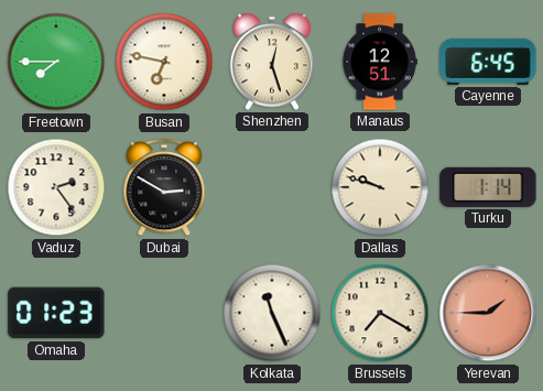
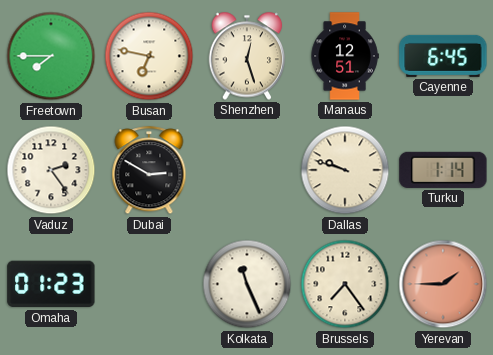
Brussels: 7:20 -> 7:24 (345, 284)
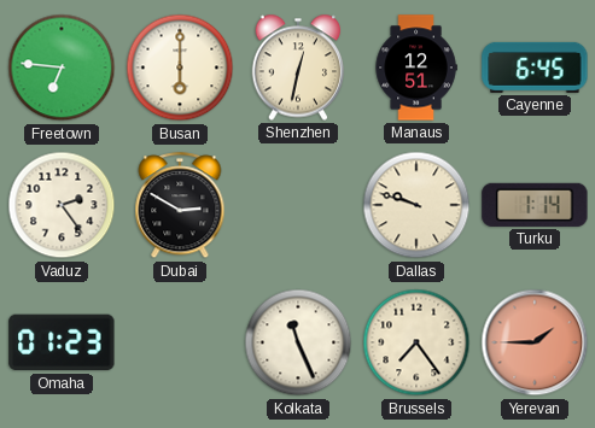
Freetown: 7:45 -> 6:46 (62, 68)
Busan: 6:47 -> 6:00 (180, 68)
Shenzhen: 12:27 -> 12:32 (298, 68)
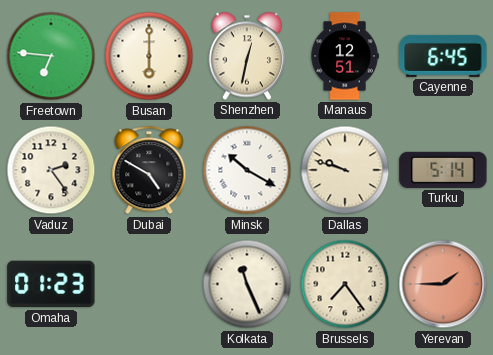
Dubai: 2:50 -> 4:50 (149, 171)
Minsk: none -> 10:20 (247, 170)
Turku: 1:14 -> 5:14 (443, 170)
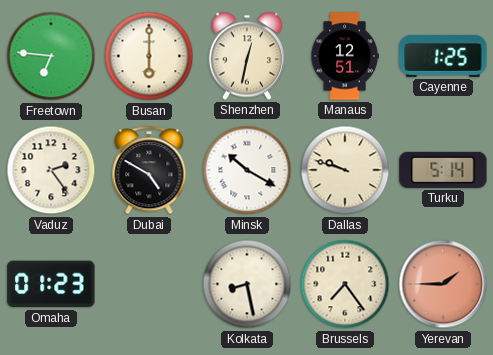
Cayenne: 6:45 -> 1:25 (443, 56)
Kolkata: 11:26 -> 8:28 (247, 284)
